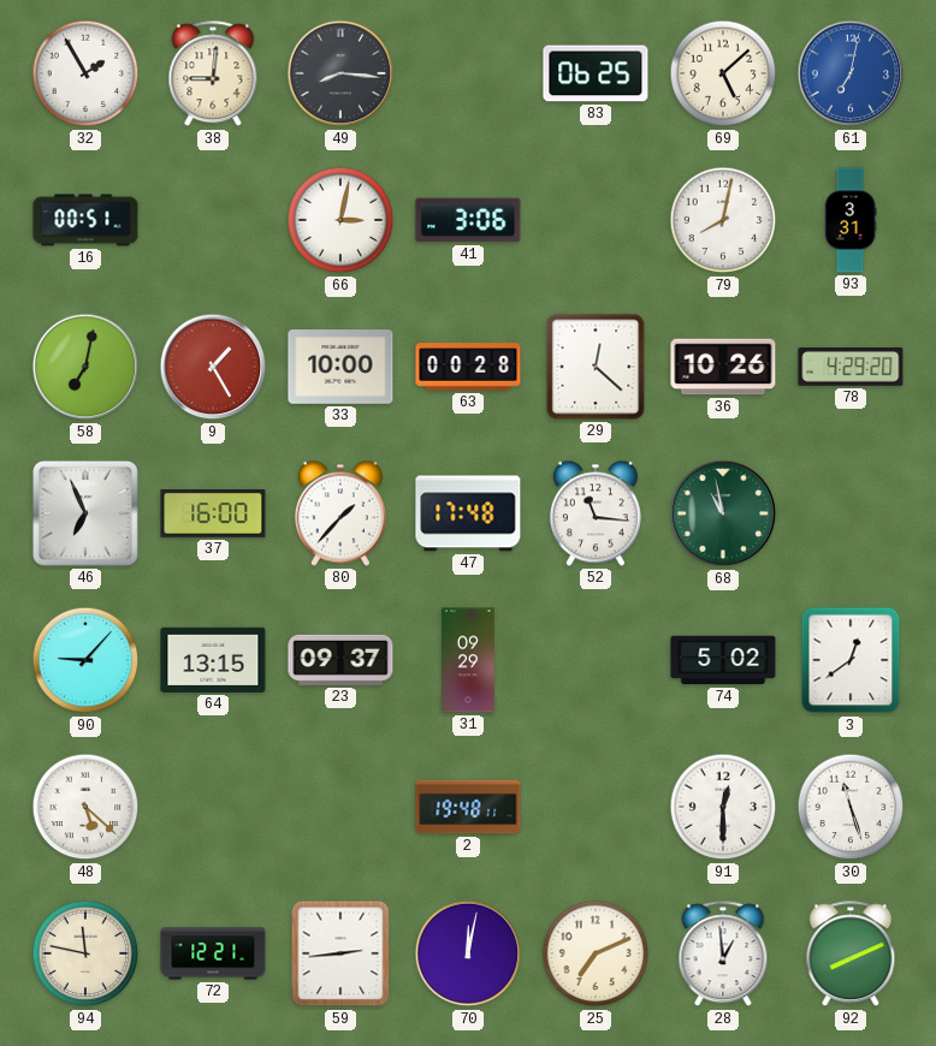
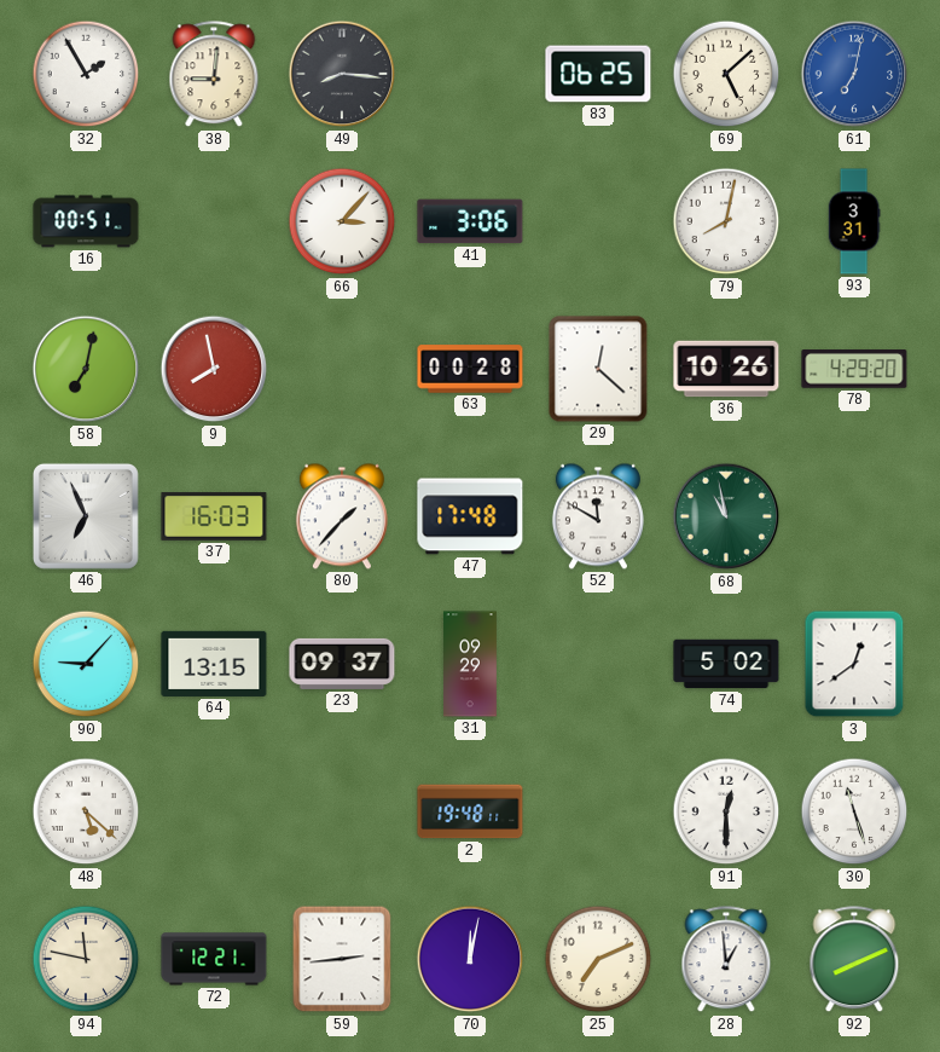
66: 3:02 -> 3:07 (342, 221)
9: 1:25 -> 7:58 (214, 369)
33: 10:00 -> none (340, 367)
37: 16:00 -> 16:03 (214, 518)
52: 11:16 -> 11:50 (598, 516)
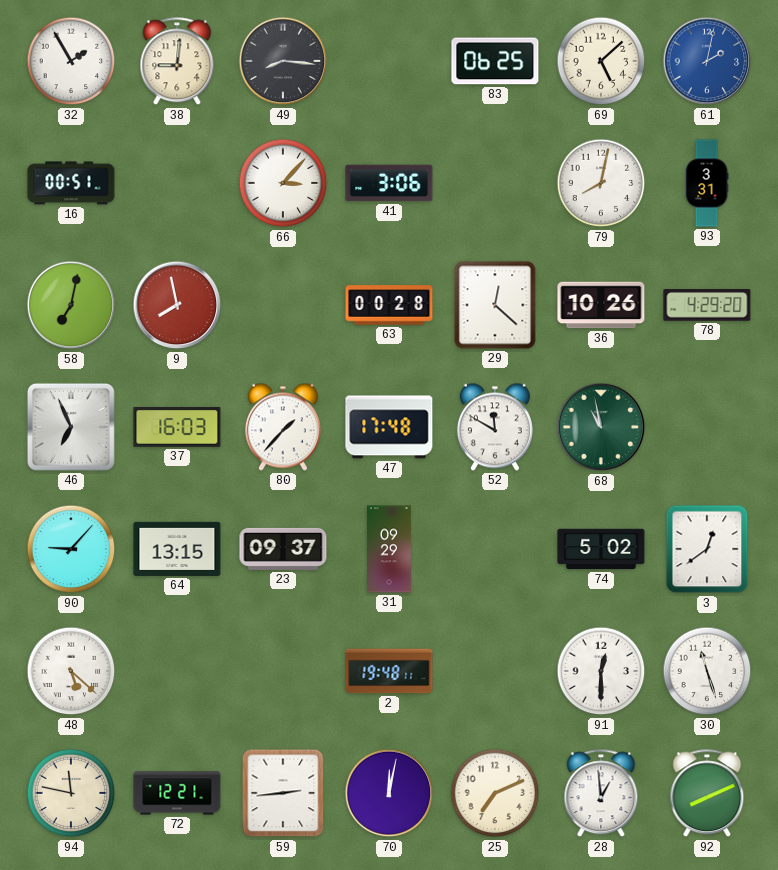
61: 7:02 -> 2:02 (707, 61)
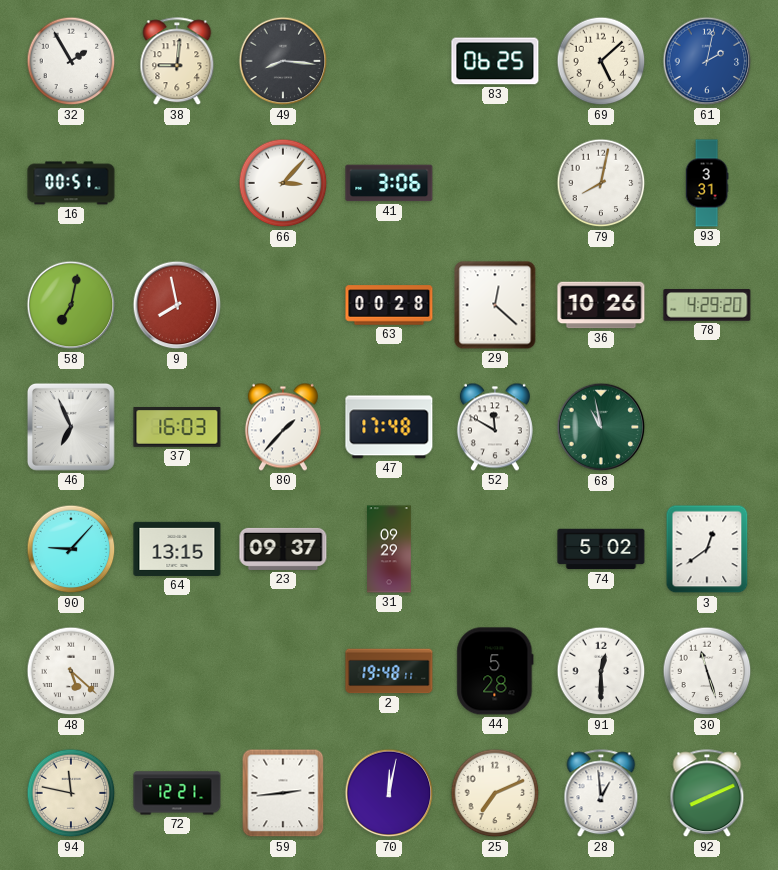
44: none -> 5:28 (495, 671)
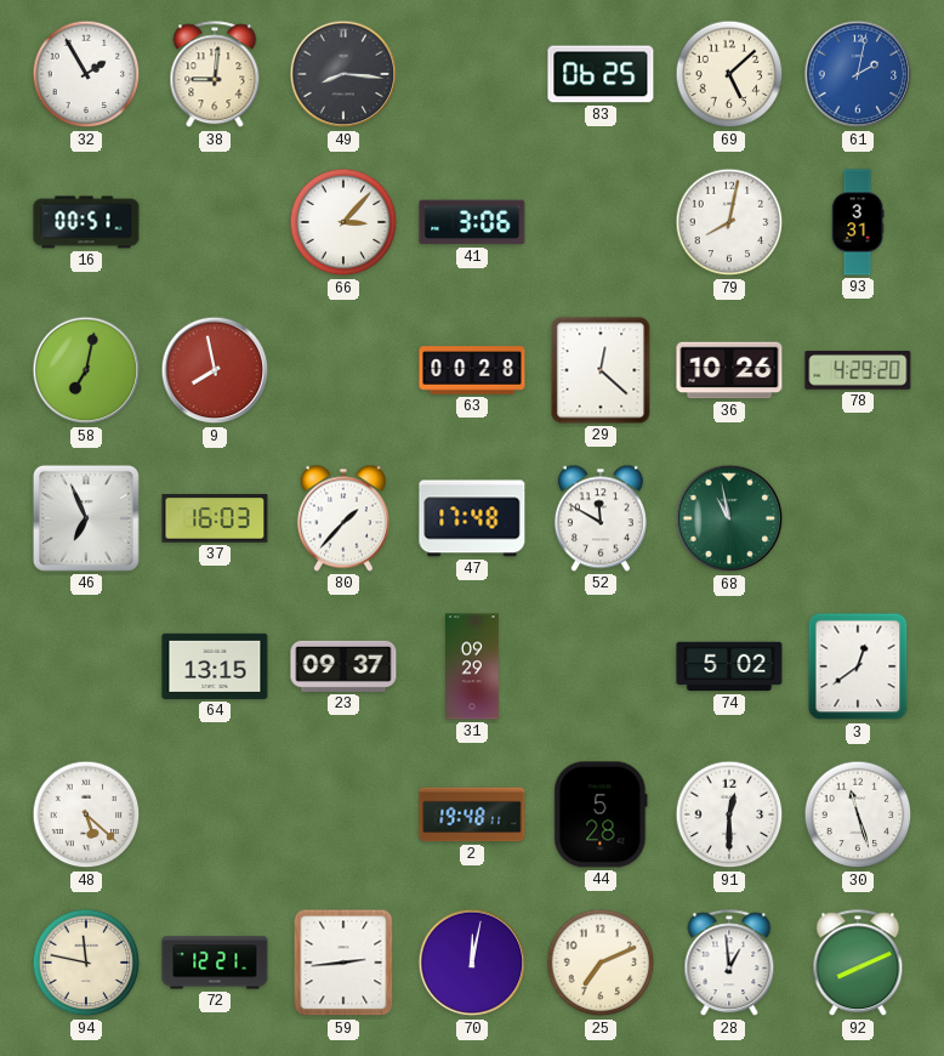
90: 9:07 -> none (71, 549)
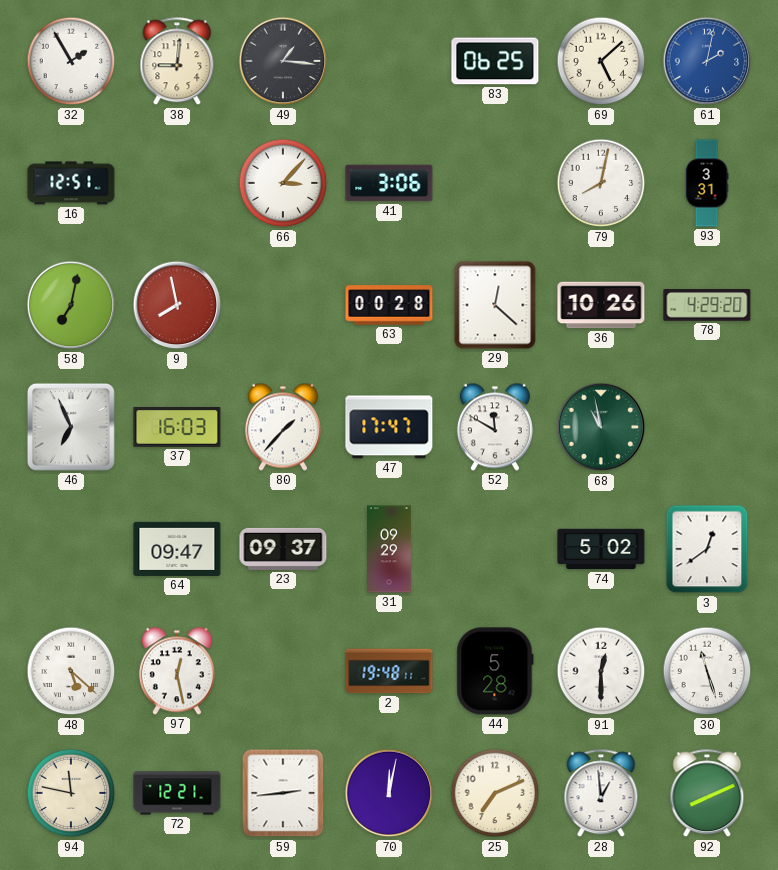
49: 8:16 -> 1:16 (283, 61)
16: 00:51 -> 12:51 (71, 183)
47: 17:48 -> 17:47 (389, 427)
64: 13:15 -> 09:47 (177, 549)
97: none -> 12:28 (177, 671)
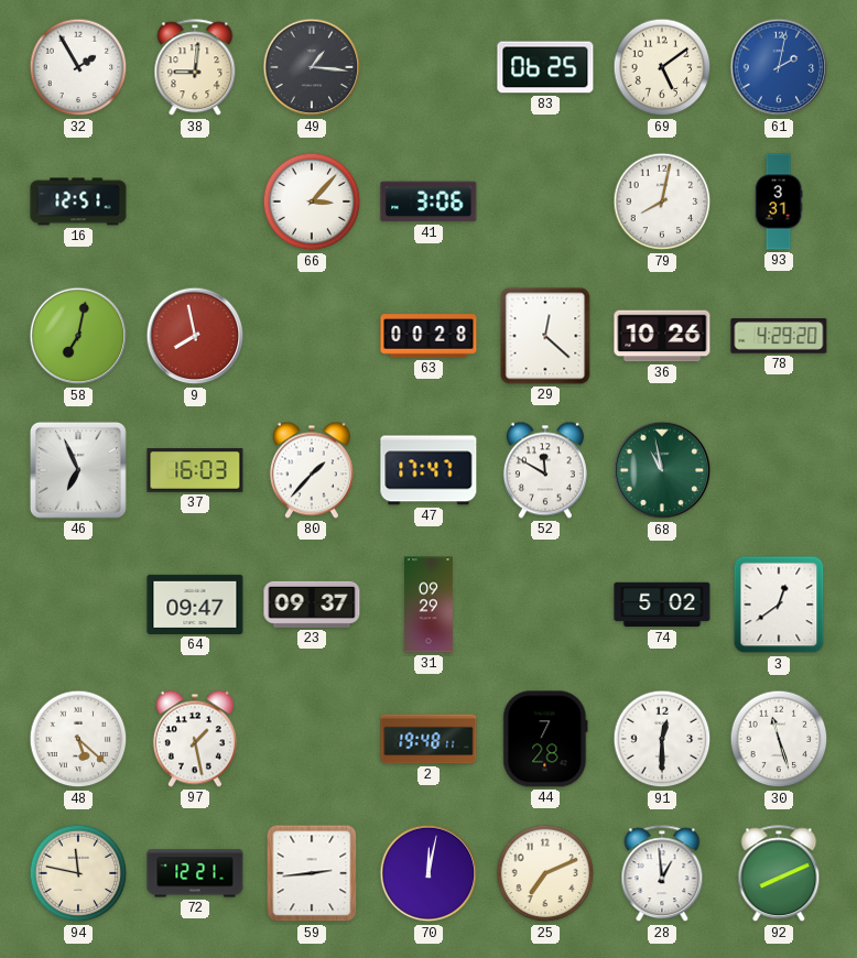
69: 5:08 -> 5:09 (662, 67)
97: 12:28 -> 1:28 (195, 739)
44: 5:28 -> 7:28 (545, 739)
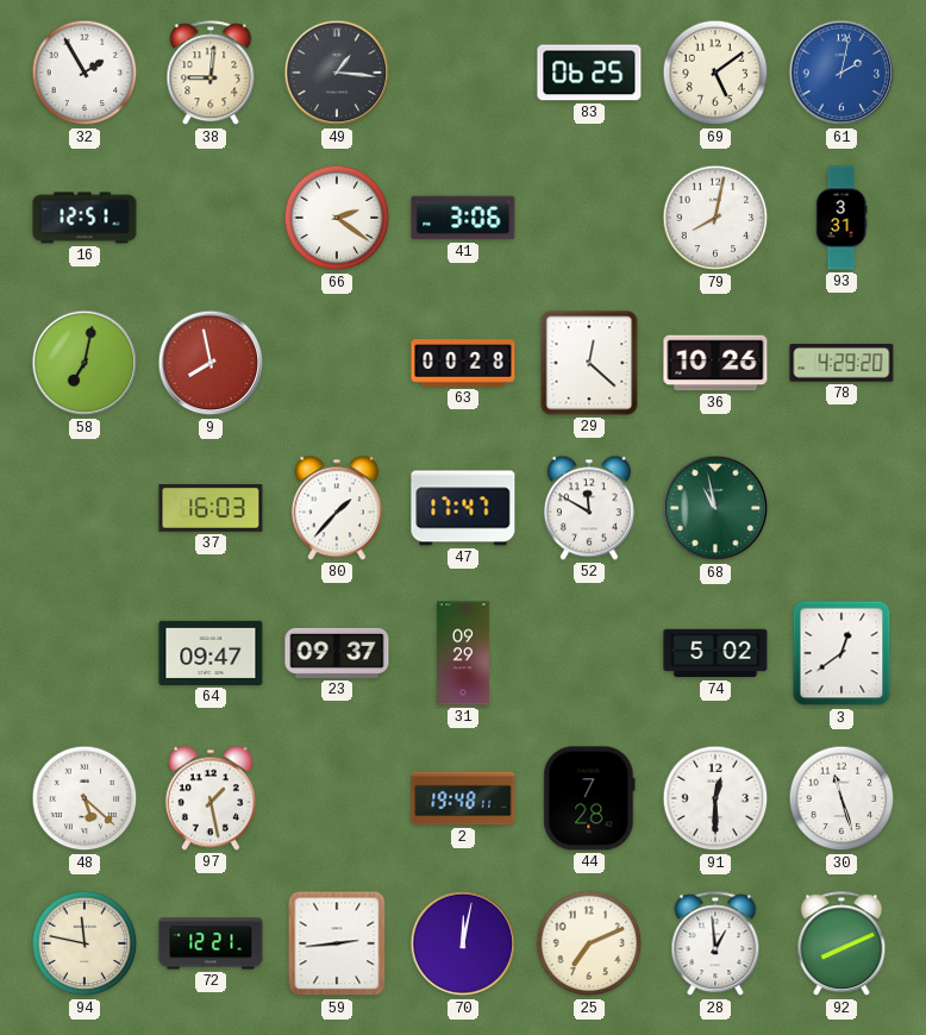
66: 3:07 -> 2:21 (337, 218)
46: 6:56 -> none (78, 470)
